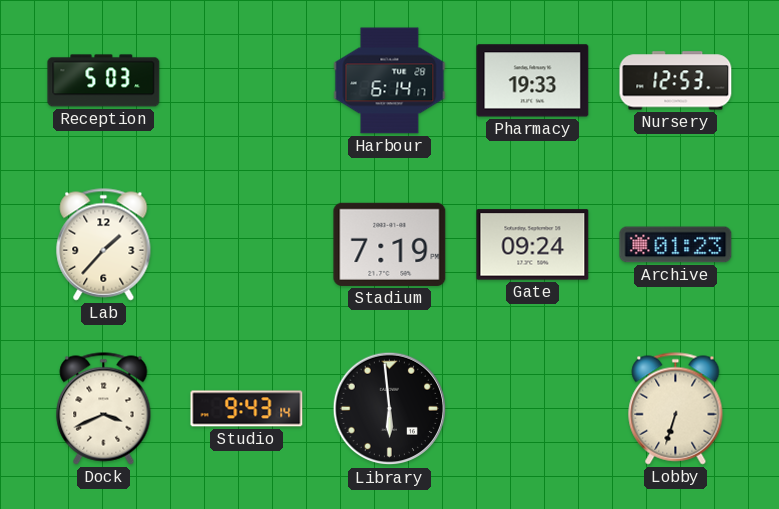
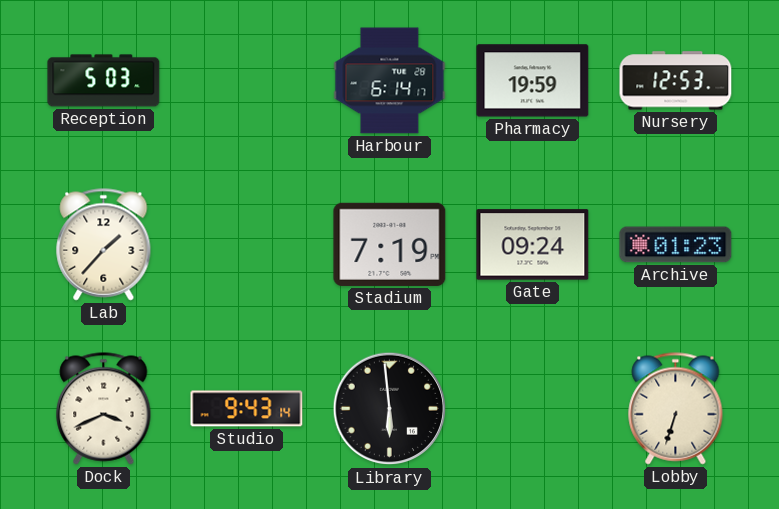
Pharmacy: 19:33 -> 19:59 (533, 81)
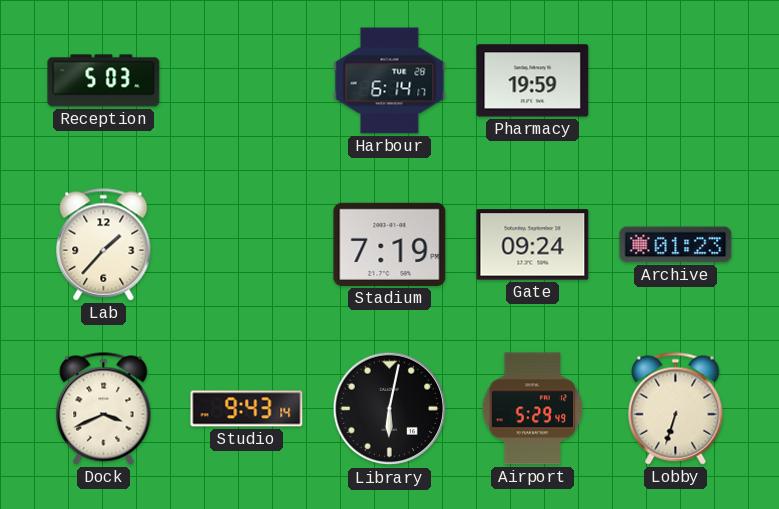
Nursery: 12:53 -> none (676, 81)
Library: 5:59 -> 6:02 (390, 409)
Airport: none -> 5:29 (533, 409)
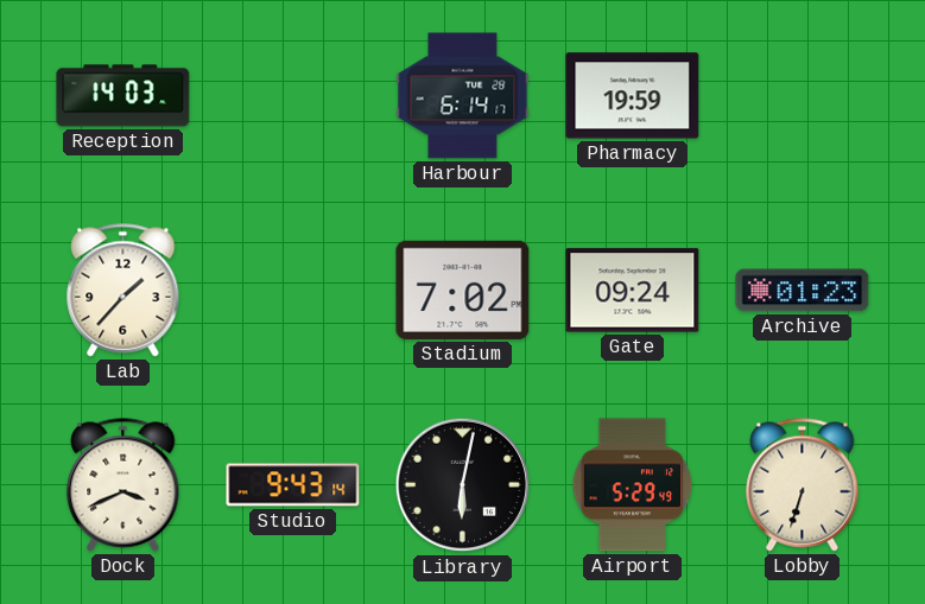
Reception: 5:03 -> 14:03 (123, 96)
Stadium: 7:19 -> 7:02 (463, 290)
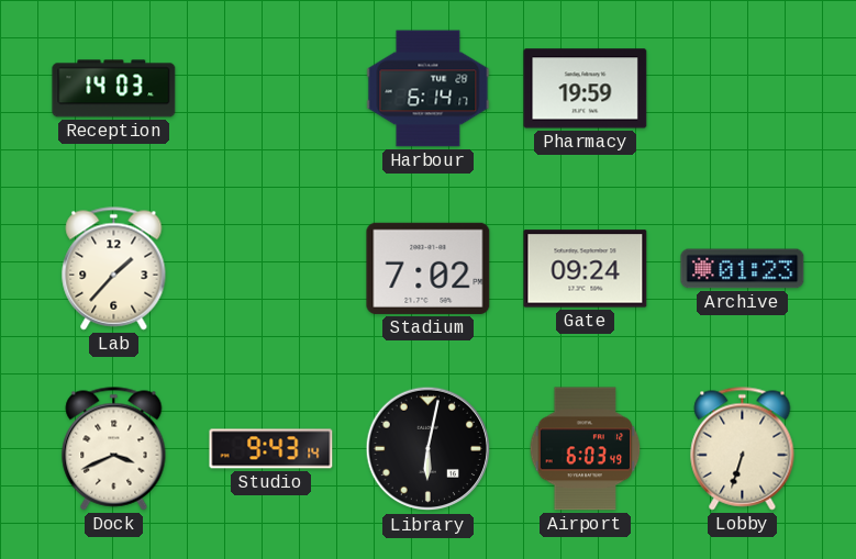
Airport: 5:29 -> 6:03 (586, 449)
